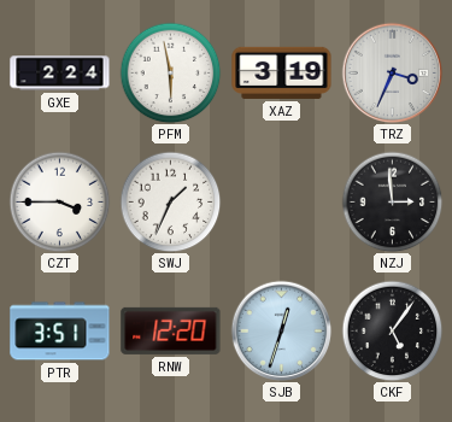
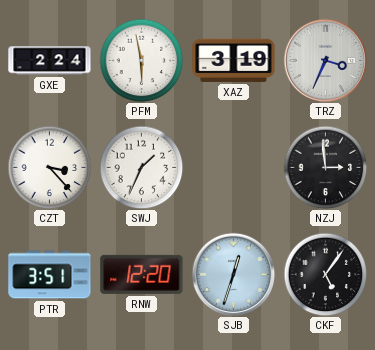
CZT: 3:45 -> 3:23 (49, 167)
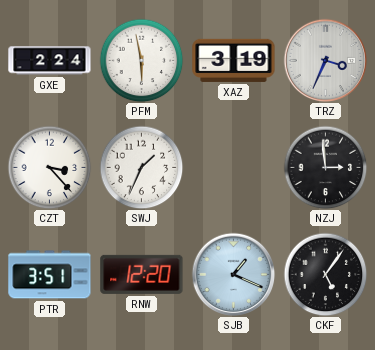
SJB: 12:33 -> 1:19 (233, 274)
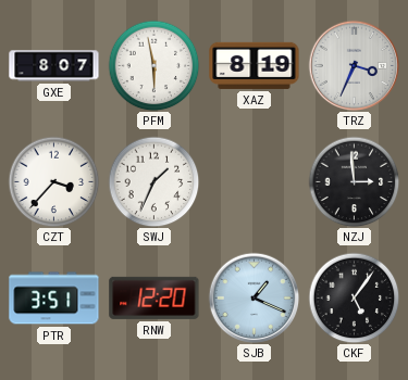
GXE: 2:24 -> 8:07 (54, 66)
XAZ: 3:19 -> 8:19 (255, 65)
CZT: 3:23 -> 3:37 (53, 181)
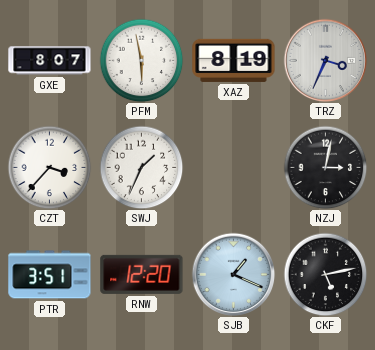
NZJ: 2:59 -> 3:02 (325, 167)
CKF: 5:06 -> 5:13 (325, 274)
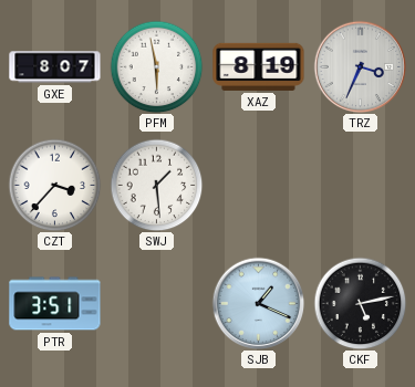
SWJ: 1:34 -> 1:29 (156, 185)
NZJ: 3:02 -> none (325, 167)
RNW: 12:20 -> none (142, 274)
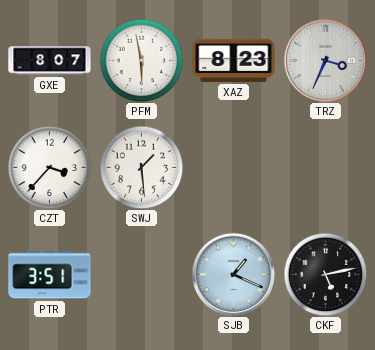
XAZ: 8:19 -> 8:23 (234, 60)
